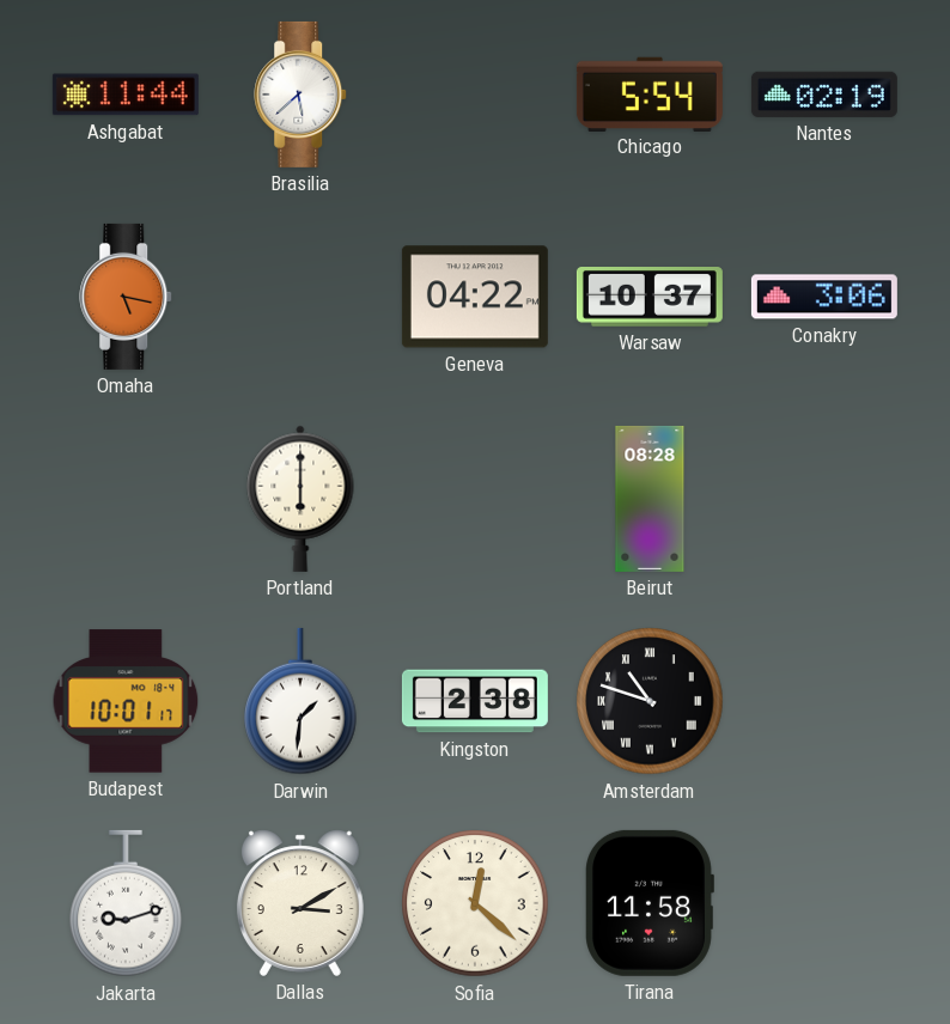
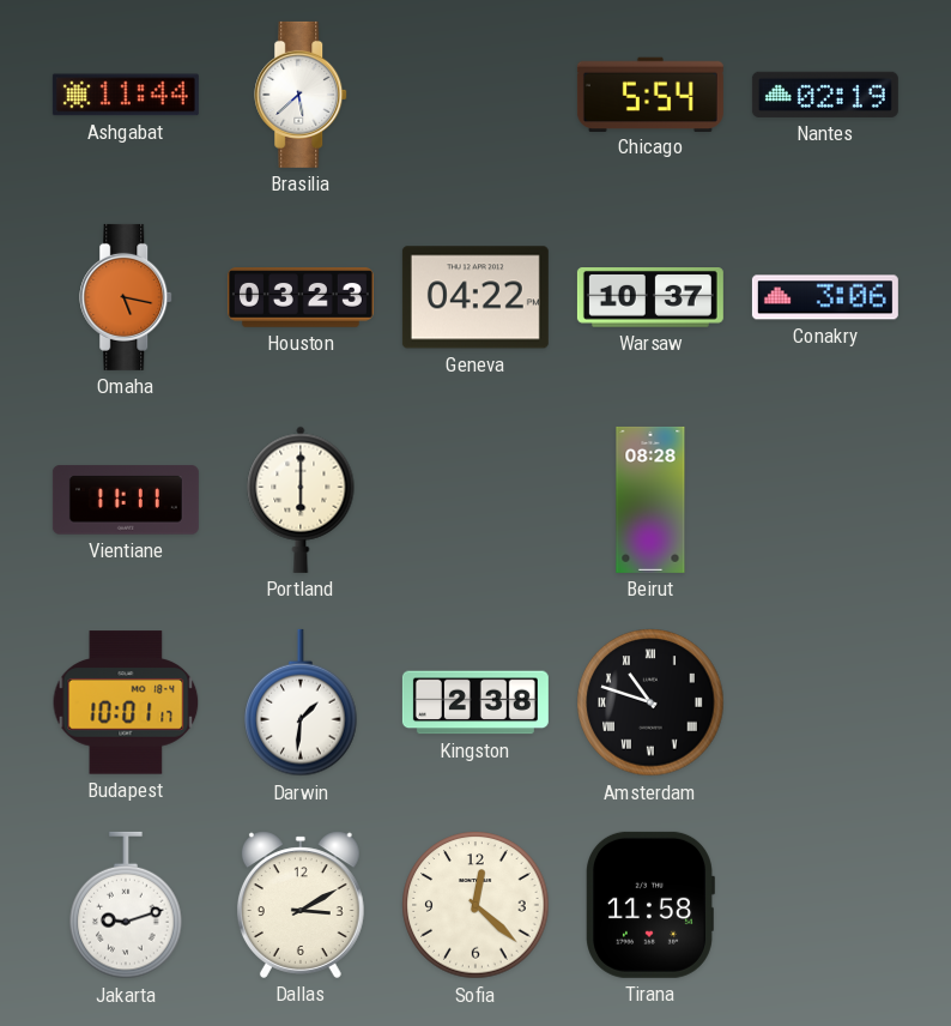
Houston: none -> 03:23 (301, 297)
Vientiane: none -> 11:11 (126, 500)
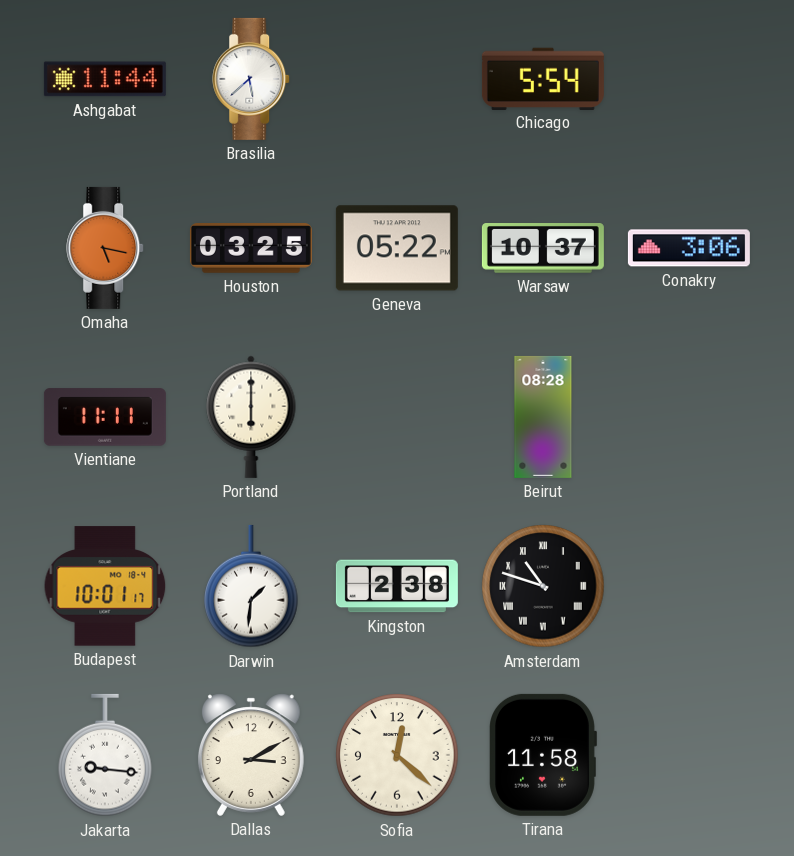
Nantes: 02:19 -> none (825, 95)
Houston: 03:23 -> 03:25 (251, 248)
Geneva: 04:22 -> 05:22 (397, 248)
Jakarta: 9:12 -> 9:16 (105, 755)
